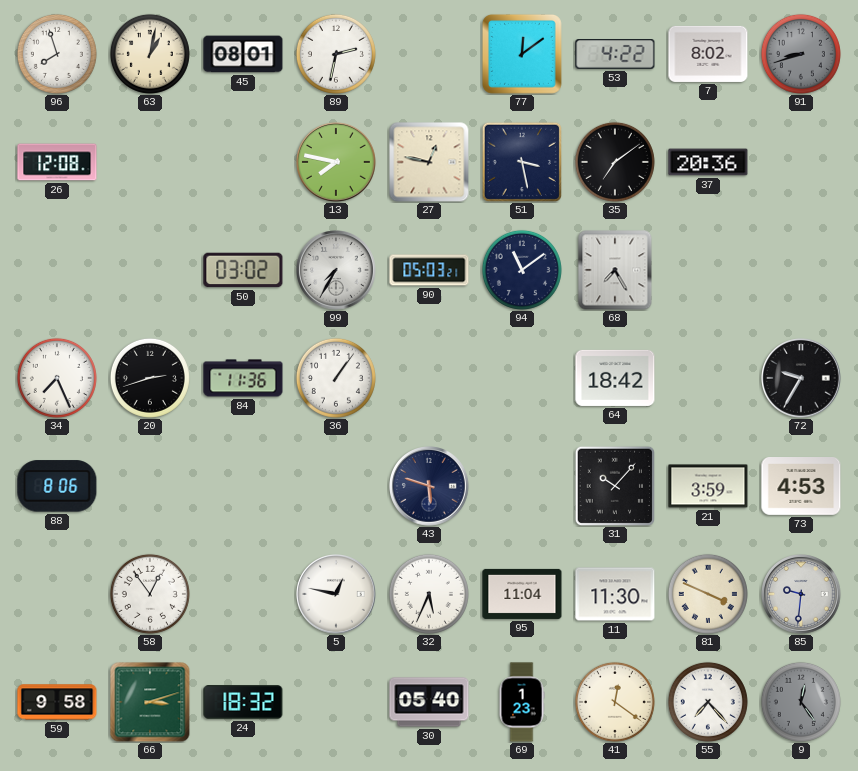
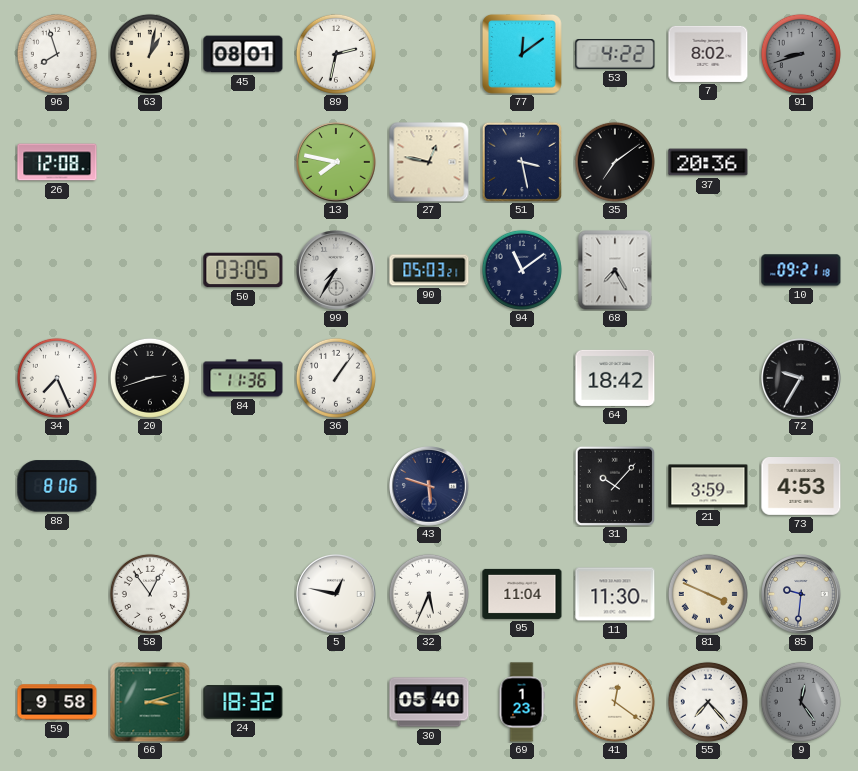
50: 03:02 -> 03:05 (243, 270)
10: none -> 09:21 (801, 270)
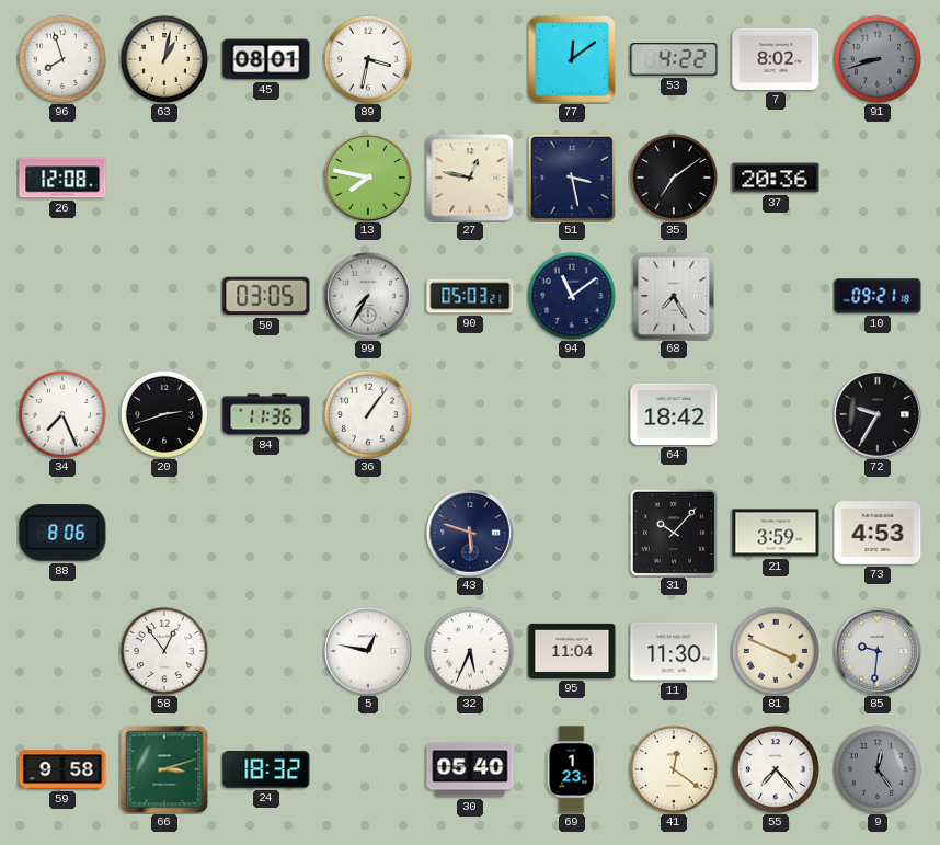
89: 2:32 -> 3:32 (368, 59)
